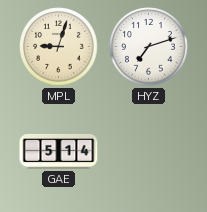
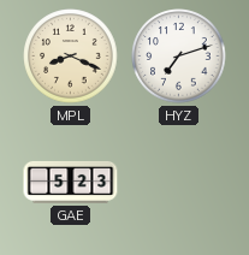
MPL: 9:03 -> 8:19 (71, 57)
GAE: 5:14 -> 5:23 (71, 182)
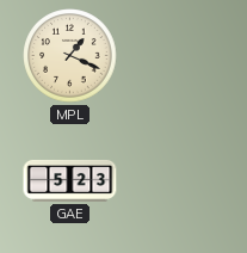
MPL: 8:19 -> 1:19 (70, 56)
HYZ: 7:12 -> none (179, 57)
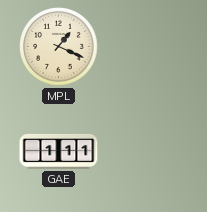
GAE: 5:23 -> 1:11 (59, 151)
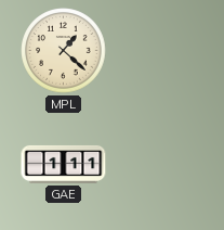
MPL: 1:19 -> 1:22 (64, 51)
